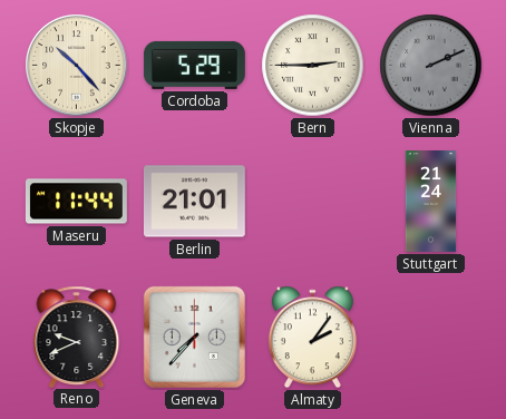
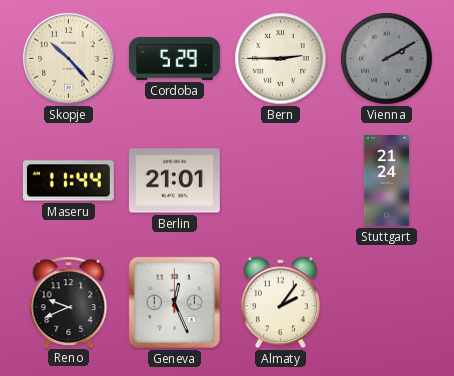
Vienna: 2:11 -> 2:10 (387, 59)
Geneva: 7:37 -> 12:26 (174, 302)
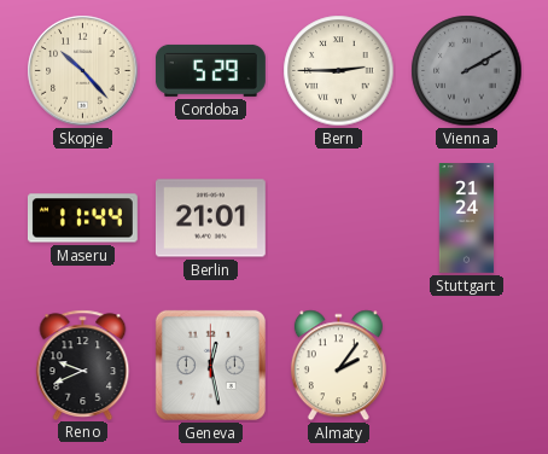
Geneva: 12:26 -> 12:28 (210, 365)
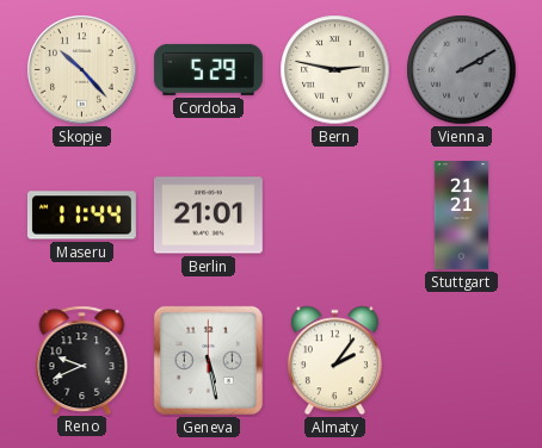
Bern: 2:45 -> 2:47 (335, 70)
Stuttgart: 21:24 -> 21:21 (462, 216)
Geneva: 12:28 -> 5:28 (208, 360)
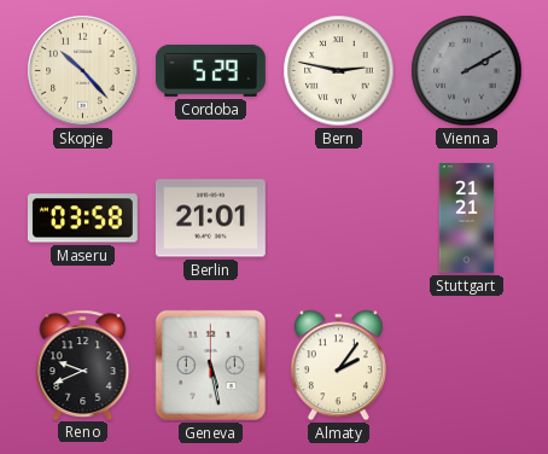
Maseru: 11:44 -> 03:58 (82, 219)
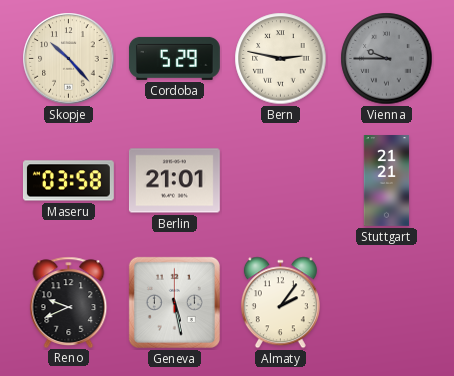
Vienna: 2:10 -> 9:45 (387, 59)
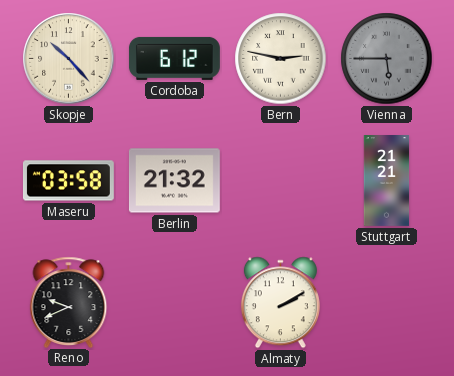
Cordoba: 5:29 -> 6:12 (174, 58)
Vienna: 9:45 -> 5:45 (387, 59)
Berlin: 21:01 -> 21:32 (174, 181)
Geneva: 5:28 -> none (174, 302)
Almaty: 2:06 -> 2:10 (280, 303)
